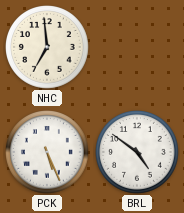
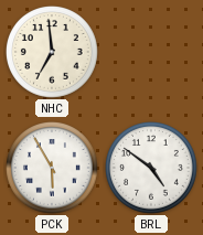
PCK: 5:26 -> 5:55 (53, 169)
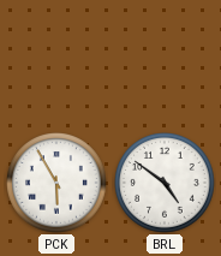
NHC: 6:59 -> none (53, 53)
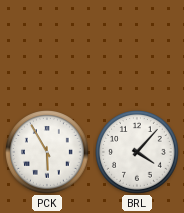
BRL: 4:51 -> 4:07 (138, 153)
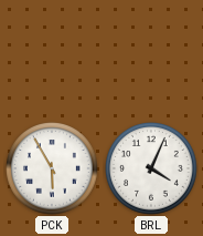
BRL: 4:07 -> 4:04 (152, 170)
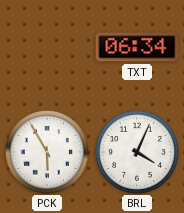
TXT: none -> 06:34 (137, 47)
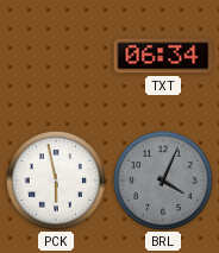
PCK: 5:55 -> 5:58 (57, 182)
BRL dial: white -> grey (164, 182)
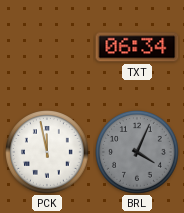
PCK: 5:58 -> 11:58 (48, 153)
